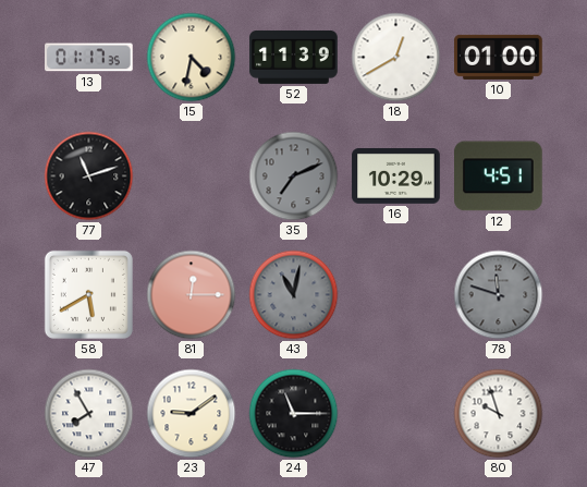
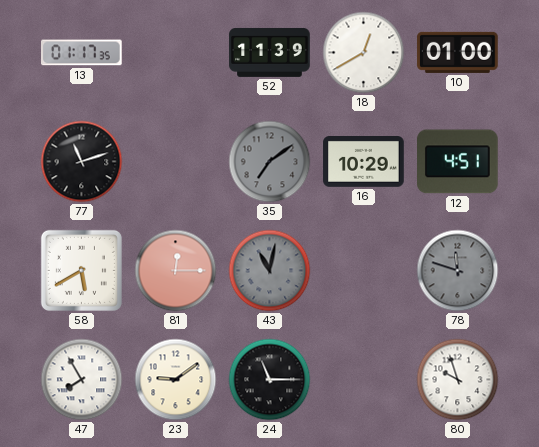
15: 4:32 -> none (192, 58)
35: 7:11 -> 7:09 (270, 162)
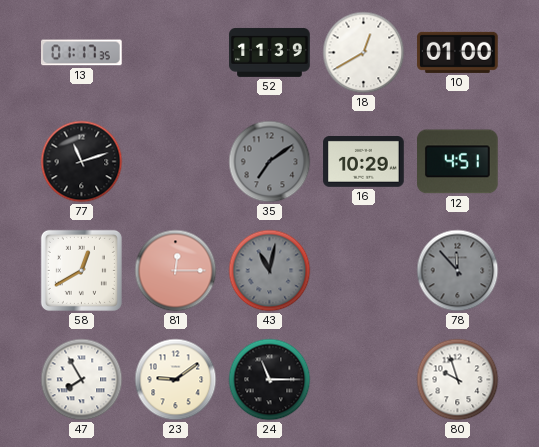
58: 5:40 -> 12:40 (81, 270)
78: 11:48 -> 11:53 (458, 271)
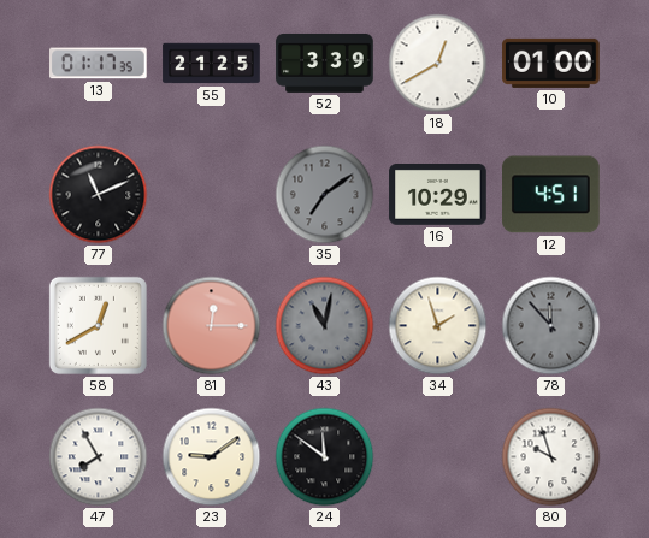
55: none -> 21:25 (212, 64)
52: 11:39 -> 3:39 (325, 64)
77: 11:12 -> 11:11 (99, 195)
34: none -> 1:57 (438, 326)
24: 11:15 -> 11:51 (325, 457)
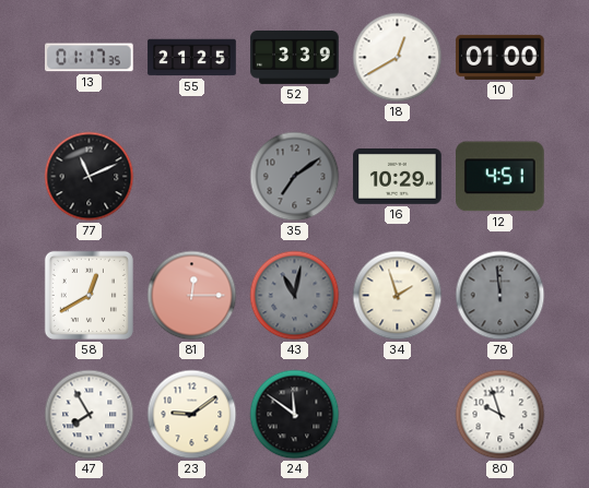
78: 11:53 -> 11:59 (500, 296)
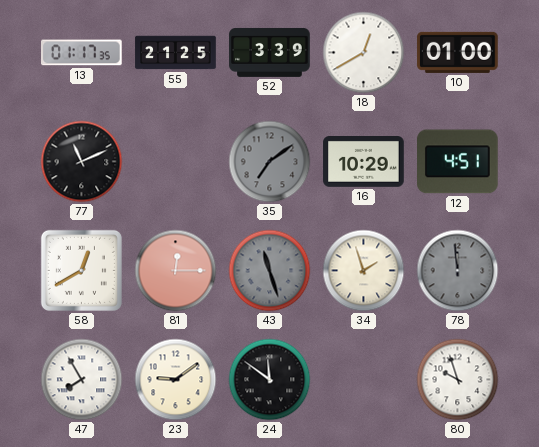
43: 11:02 -> 11:27 (270, 271)
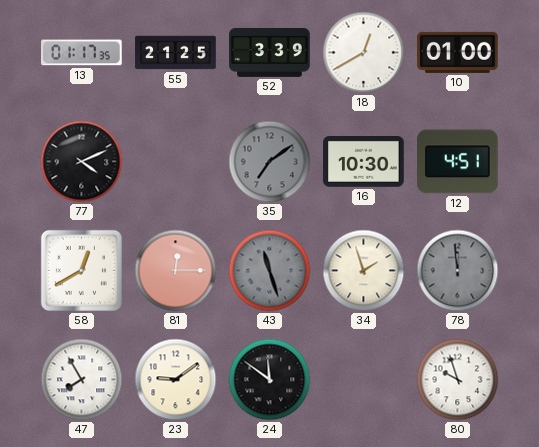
77: 11:11 -> 4:11 (82, 162)
16: 10:29 -> 10:30 (364, 162)
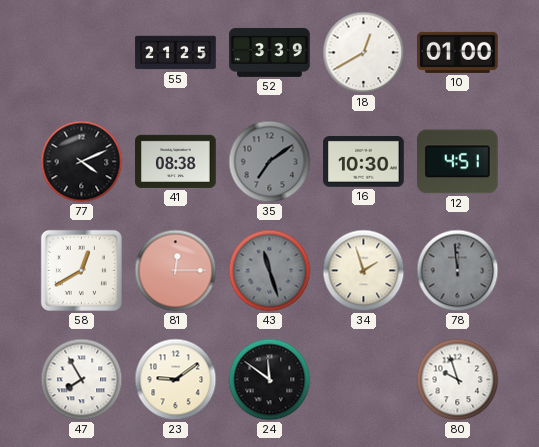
13: 01:17 -> none (82, 53)
41: none -> 08:38 (176, 161)
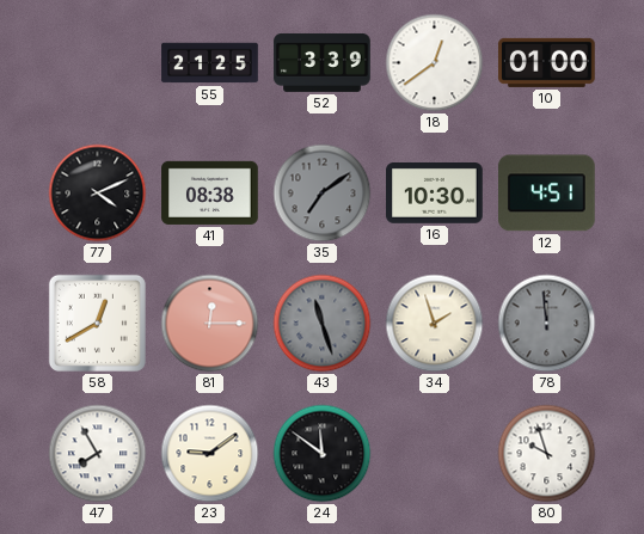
18: 12:40 -> 12:39 (435, 63)
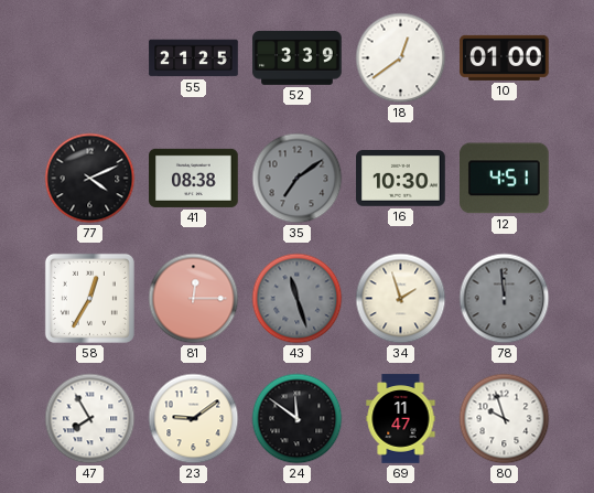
58: 12:40 -> 12:35 (89, 298)
69: none -> 11:47 (401, 419)
